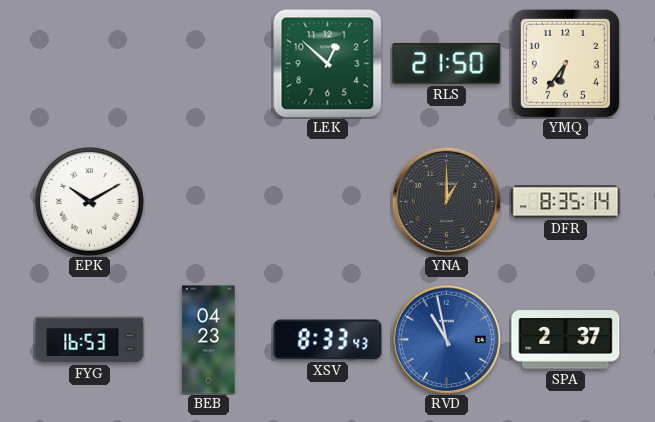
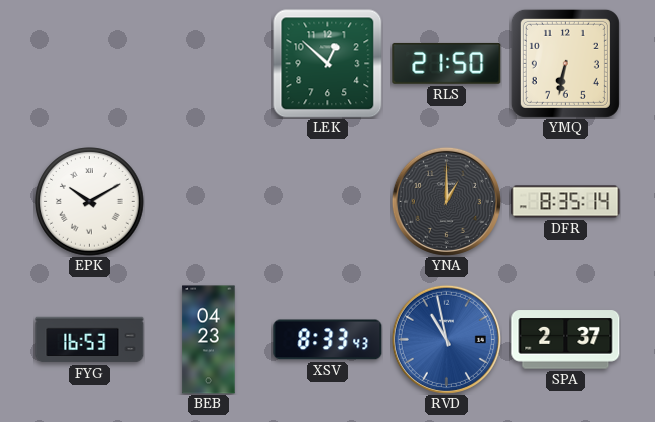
YMQ: 6:36 -> 6:32 (565, 63)
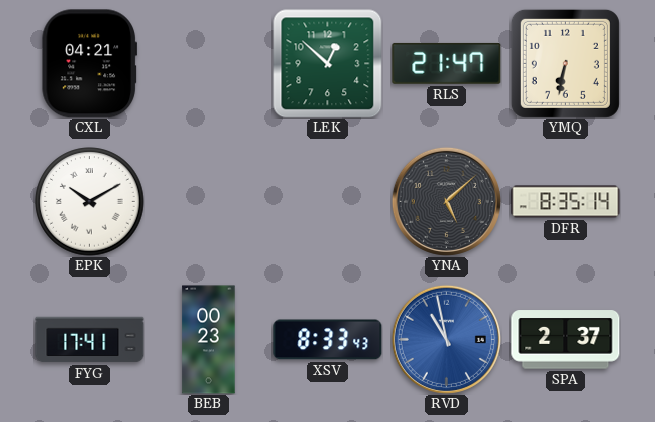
CXL: none -> 04:21 (89, 64)
RLS: 21:50 -> 21:47 (447, 63)
YNA: 1:00 -> 5:08 (446, 201)
FYG: 16:53 -> 17:41 (90, 340)
BEB: 04:23 -> 00:23 (209, 340)
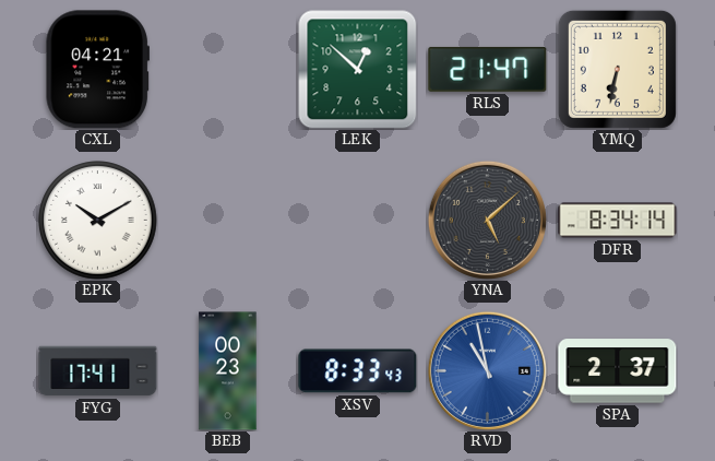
DFR: 8:35 -> 8:34 (618, 221)
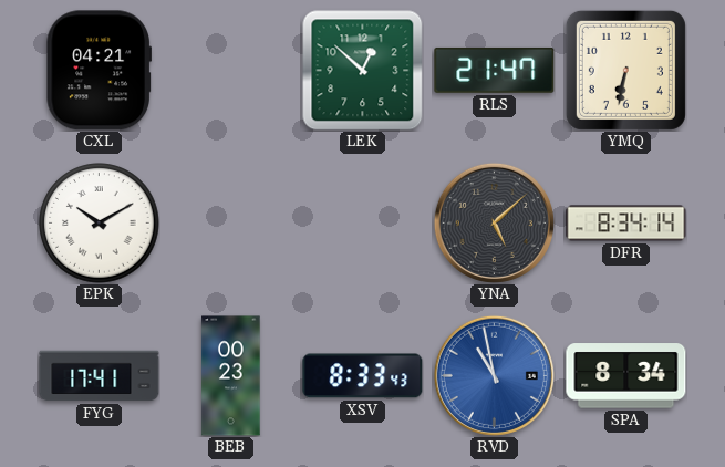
SPA: 2:37 -> 8:34 (626, 376)
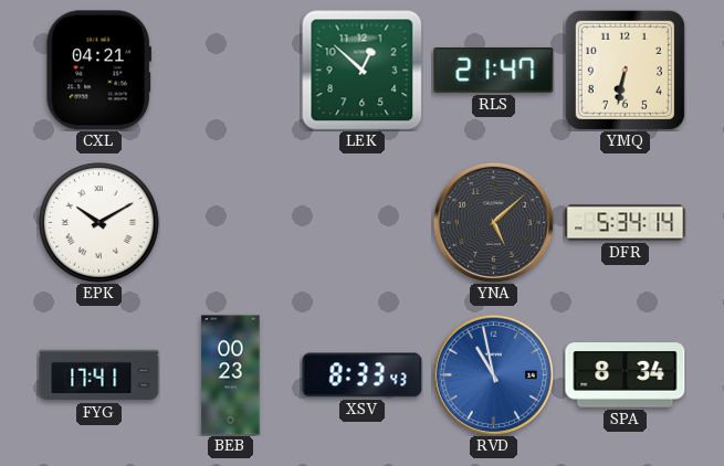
DFR: 8:34 -> 5:34 (626, 223)
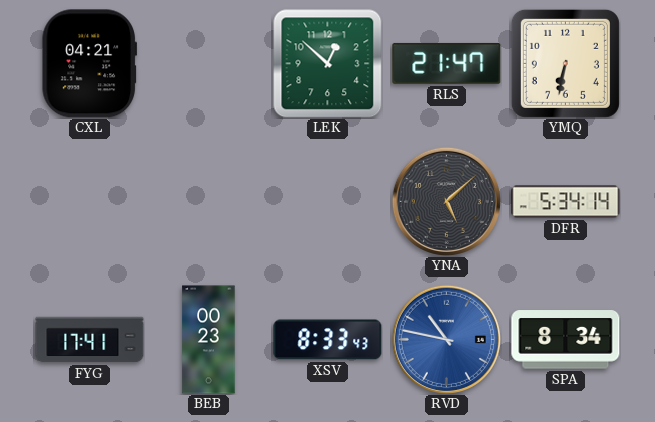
EPK: 10:10 -> none (99, 223)
RVD: 10:58 -> 10:47 (446, 339)
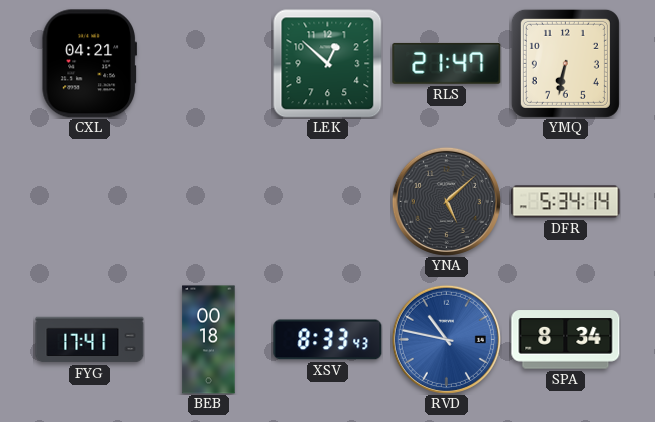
BEB: 00:23 -> 00:18 (209, 340)
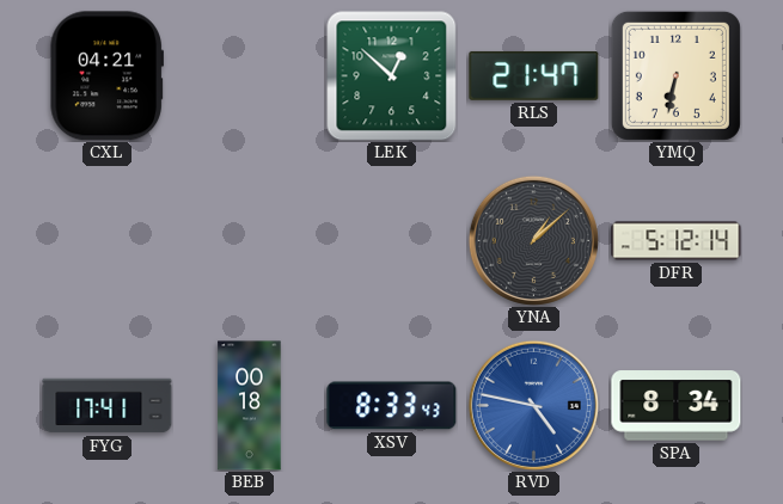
YNA: 5:08 -> 1:08 (533, 240)
DFR: 5:34 -> 5:12 (677, 241)
RVD: 10:47 -> 4:47 (533, 405)
